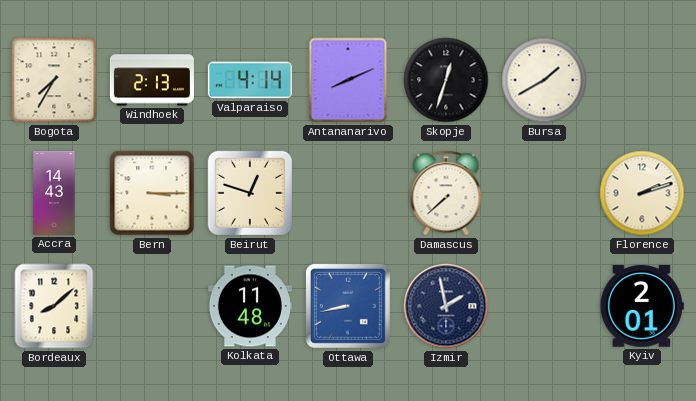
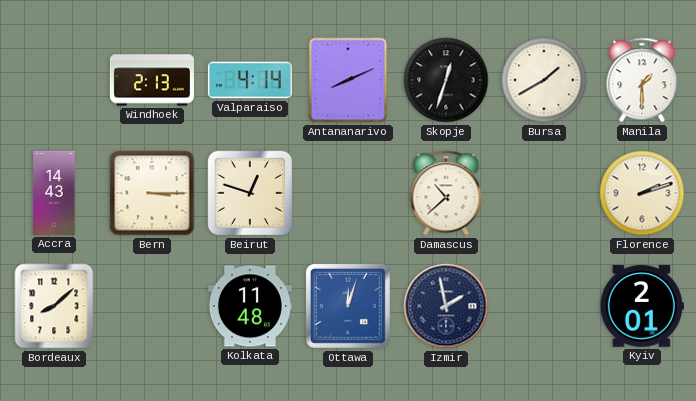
Bogota: 7:35 -> none (54, 80)
Manila: none -> 1:30 (642, 80)
Damascus: 7:38 -> 10:38 (446, 193)
Ottawa: 8:43 -> 12:03 (348, 306)
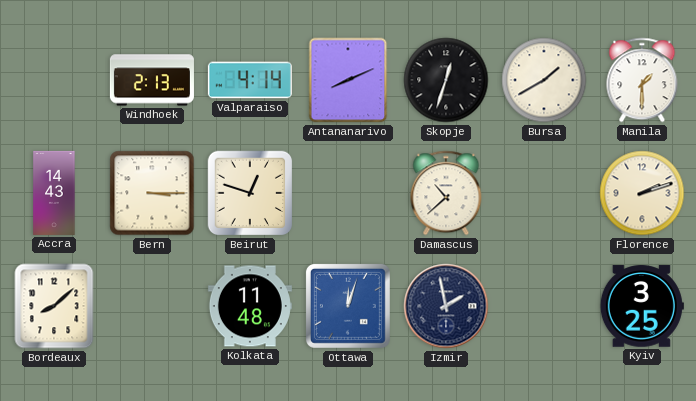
Kyiv: 2:01 -> 3:25 (642, 306)
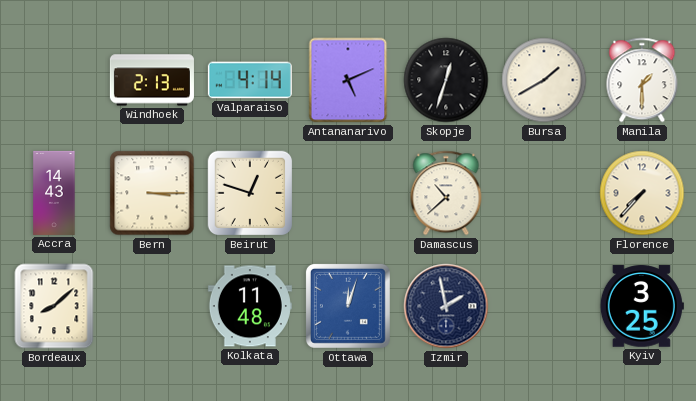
Antananarivo: 8:11 -> 5:11 (348, 80)
Florence: 2:12 -> 7:37 (642, 193)
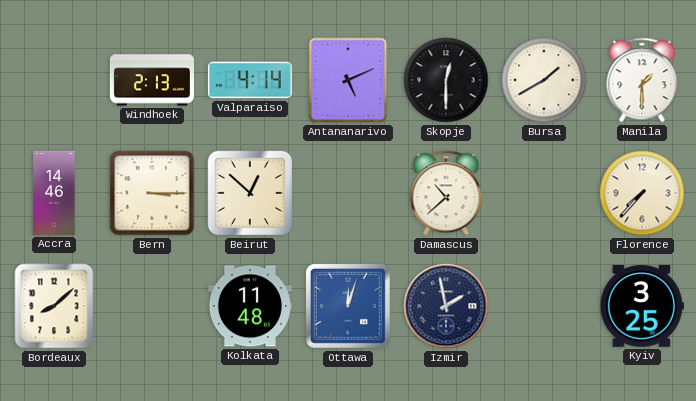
Skopje: 12:33 -> 12:30 (446, 80)
Accra: 14:43 -> 14:46 (54, 193)
Beirut: 12:48 -> 12:52 (250, 193)
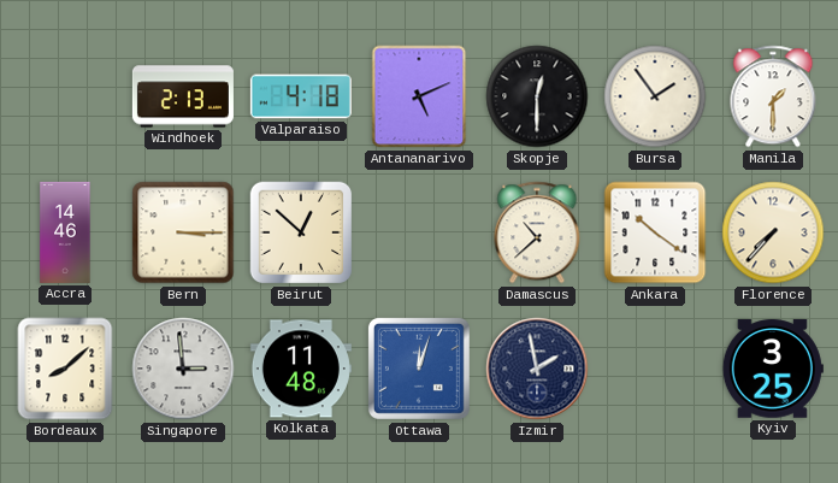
Valparaiso: 4:14 -> 4:18 (301, 96)
Bursa: 1:40 -> 1:54 (655, 96)
Ankara: none -> 10:21 (655, 232)
Singapore: none -> 2:59 (183, 369)
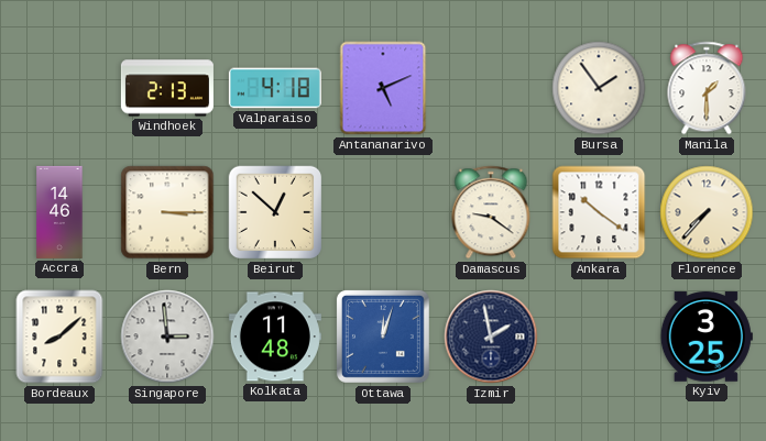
Skopje: 12:30 -> none (537, 96)
Damascus: 10:38 -> 9:21 (491, 212)
